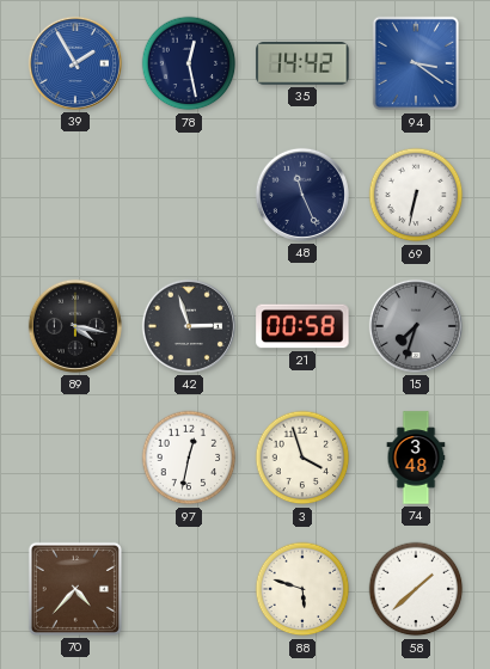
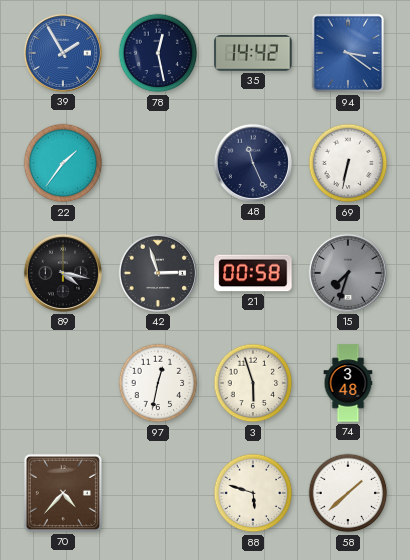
22: none -> 1:36 (63, 163)
3: 3:57 -> 5:57 (253, 383)
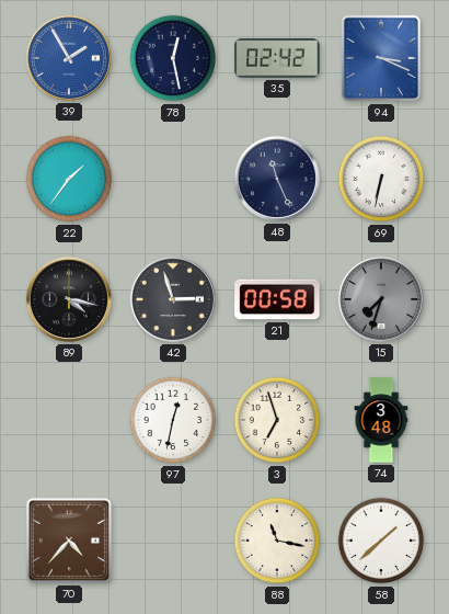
35: 14:42 -> 02:42 (277, 58)
94: 3:21 -> 3:19 (380, 58)
3: 5:57 -> 6:57 (277, 420)
88: 5:48 -> 11:17 (277, 541)
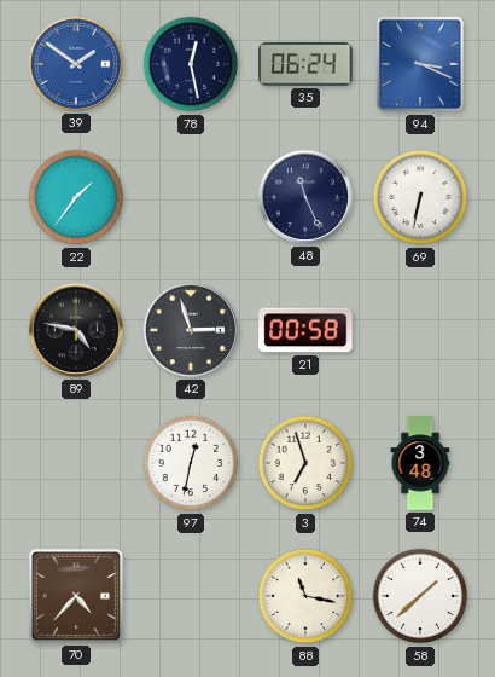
39: 1:55 -> 1:51 (76, 64)
35: 02:42 -> 06:24 (305, 64)
89: 4:17 -> 4:47 (76, 330)
15: 7:33 -> none (381, 299)
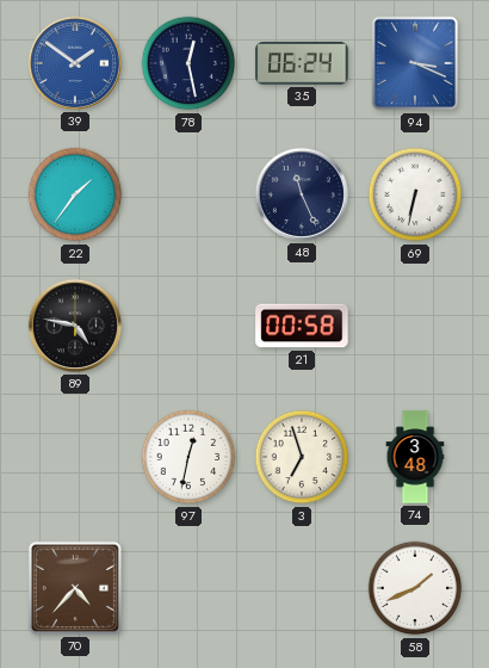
42: 2:57 -> none (191, 330)
88: 11:17 -> none (305, 596)
58: 1:38 -> 1:41 (415, 588)
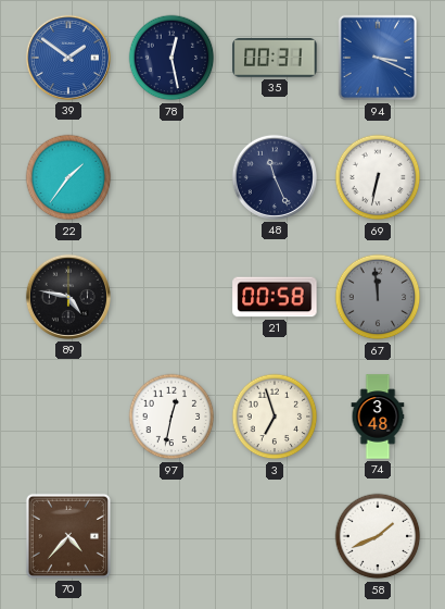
35: 06:24 -> 00:31 (275, 58)
67: none -> 11:59 (378, 297)
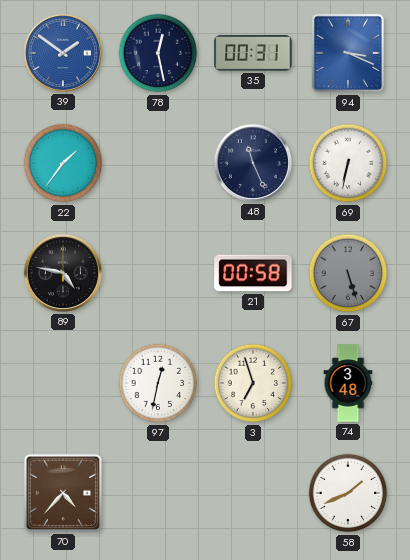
67: 11:59 -> 5:27 (348, 273)
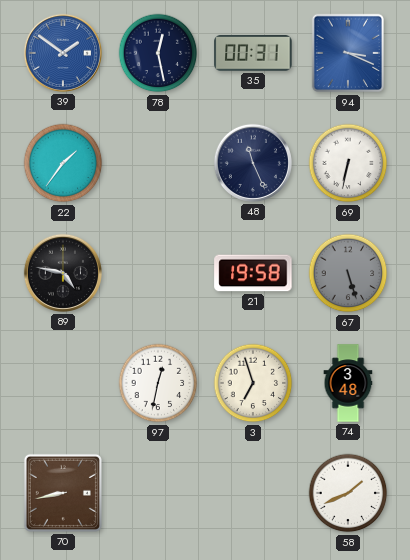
21: 00:58 -> 19:58 (253, 273)
70: 4:37 -> 8:43 (63, 493)
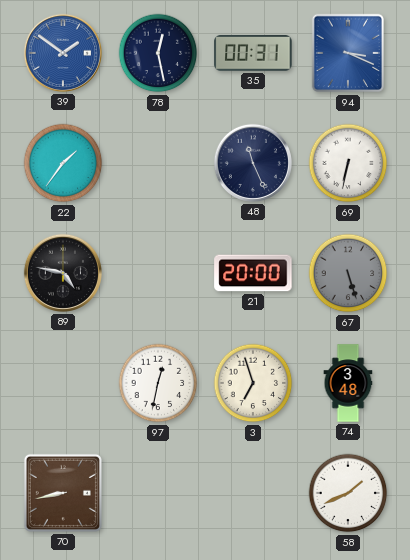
21: 19:58 -> 20:00 (253, 273)
